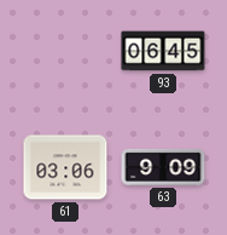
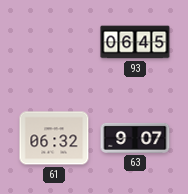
61: 03:06 -> 06:32 (54, 138)
63: 9:09 -> 9:07 (135, 138)
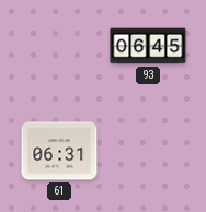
61: 06:32 -> 06:31 (59, 151)
63: 9:07 -> none (135, 138)
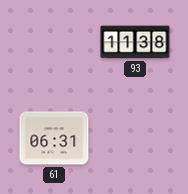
93: 06:45 -> 11:38 (135, 42)
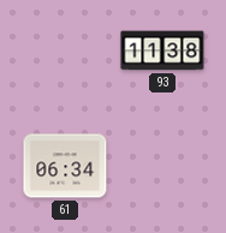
61: 06:31 -> 06:34 (65, 166)
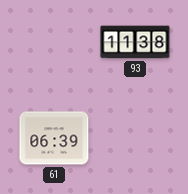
61: 06:34 -> 06:39 (54, 138)
